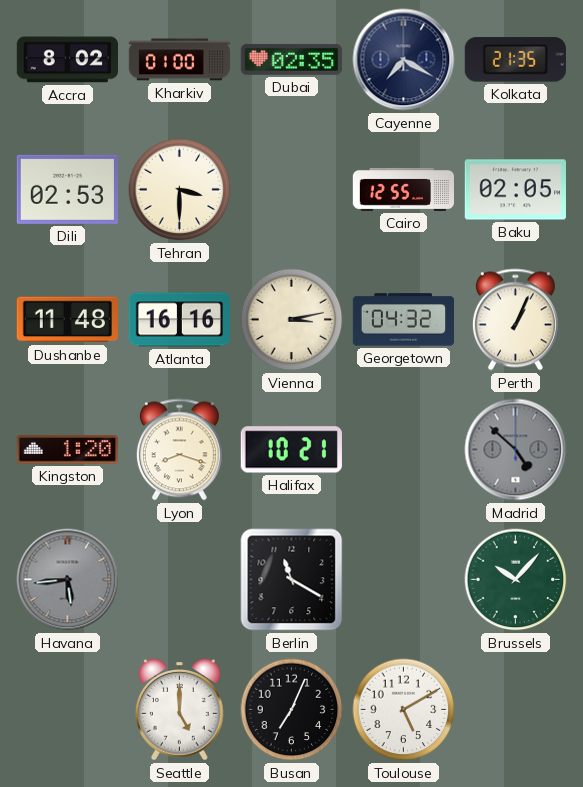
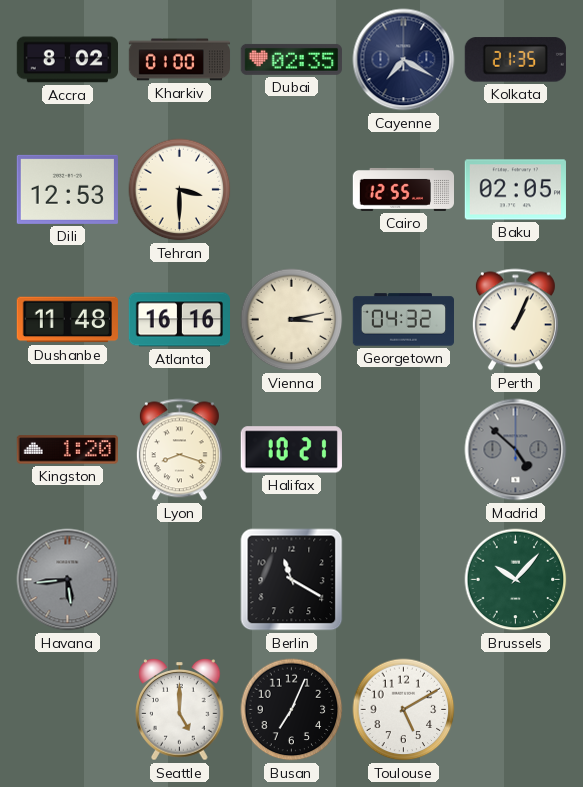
Dili: 02:53 -> 12:53 (67, 189)
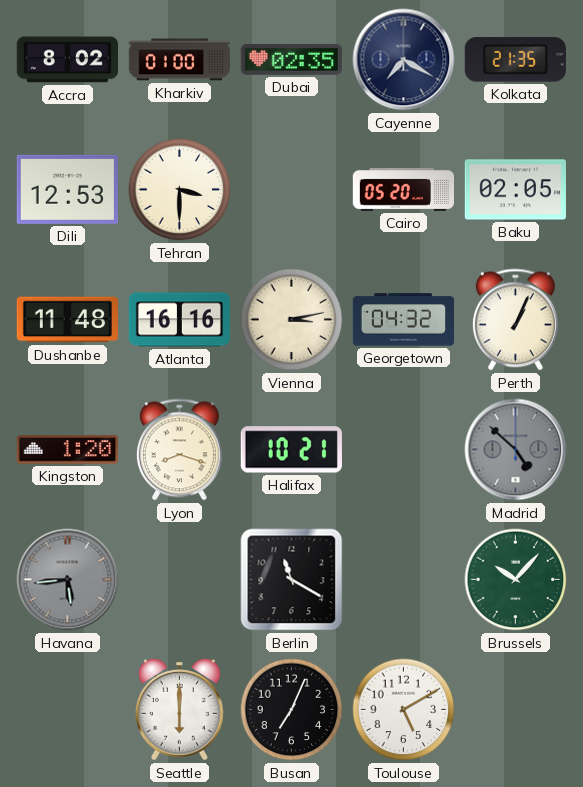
Cairo: 12:55 -> 05:20 (404, 189)
Seattle: 5:00 -> 6:00 (180, 710)
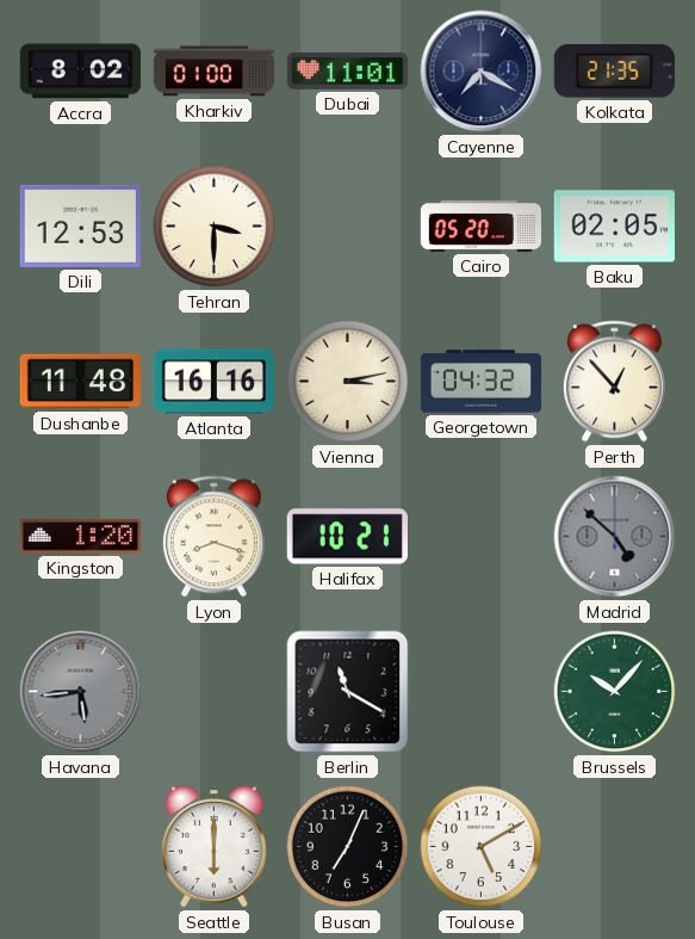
Dubai: 02:35 -> 11:01 (347, 70)
Perth: 1:04 -> 12:53 (614, 382)
